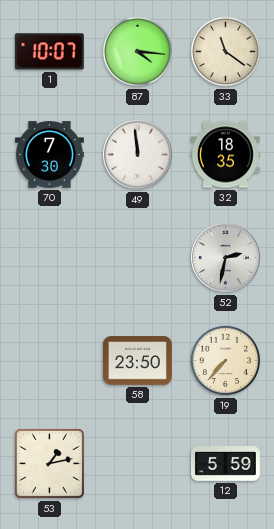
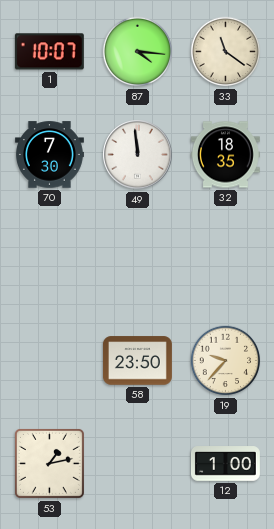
52: 2:32 -> none (226, 258)
19: 7:37 -> 9:37 (226, 361)
12: 5:59 -> 1:00 (225, 464)
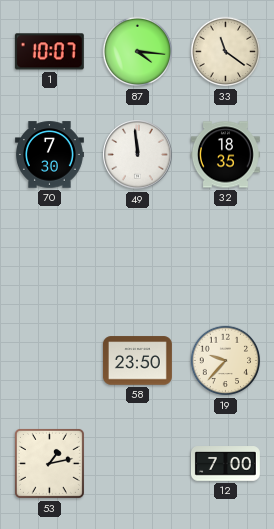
12: 1:00 -> 7:00 (225, 464)
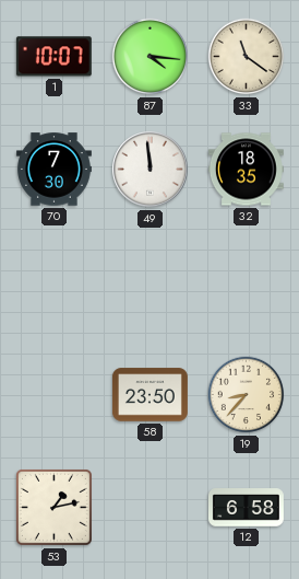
19: 9:37 -> 8:37 (247, 395)
12: 7:00 -> 6:58 (246, 508)
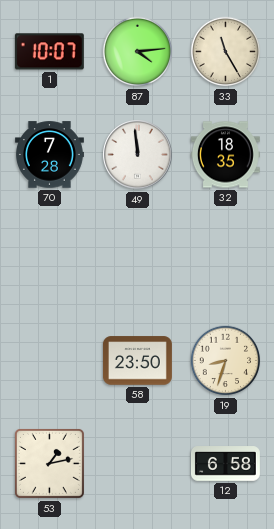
87: 4:16 -> 4:14 (138, 52)
33: 11:21 -> 11:25 (226, 52)
70: 7:30 -> 7:28 (49, 155)
19: 8:37 -> 8:33 (226, 361)
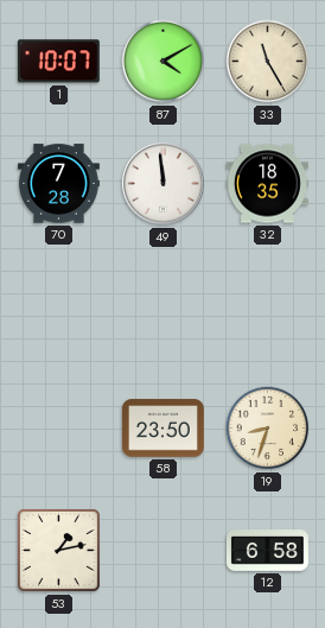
87: 4:14 -> 4:10 (164, 62)
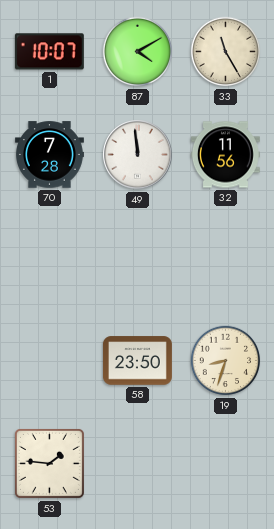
32: 18:35 -> 11:56 (225, 155)
53: 1:13 -> 1:46 (49, 463)
12: 6:58 -> none (267, 551)
